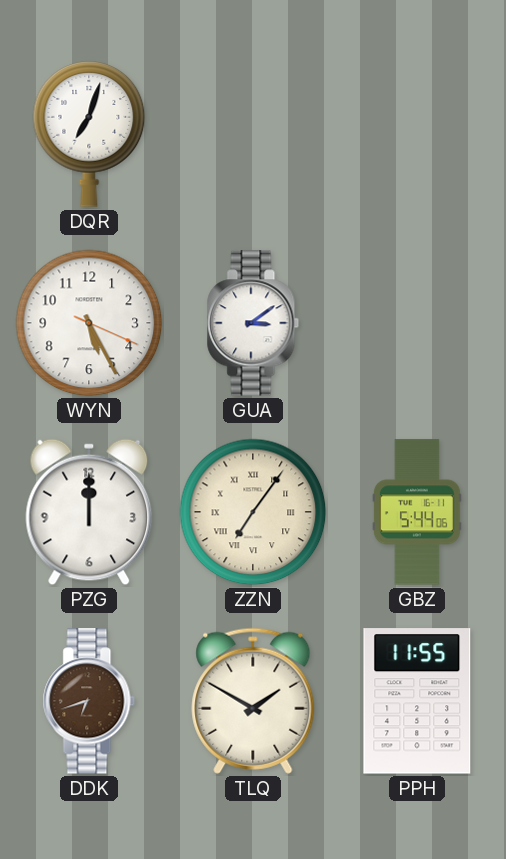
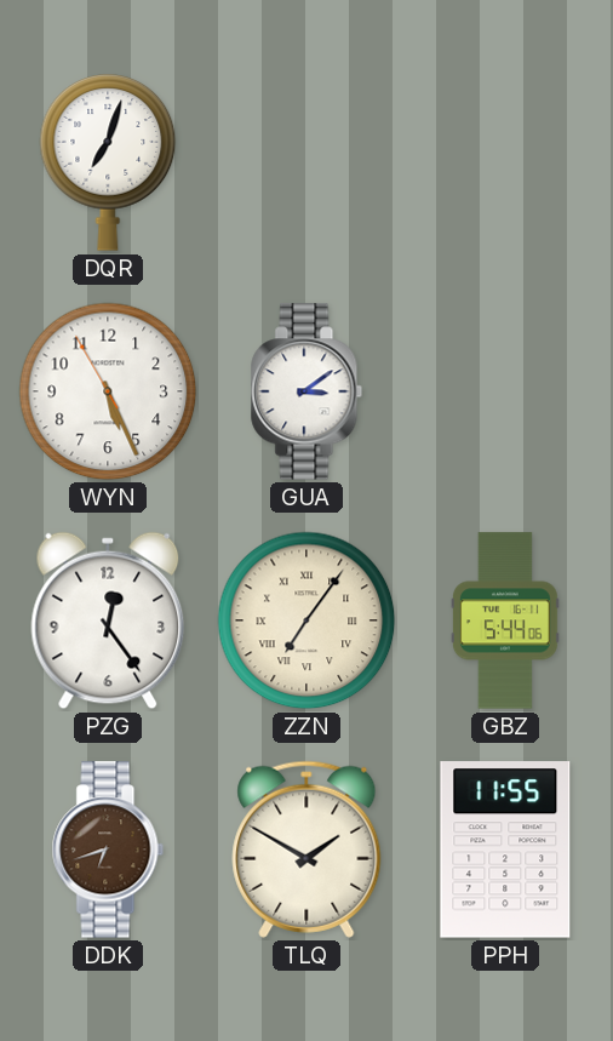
WYN: 5:25:19 -> 5:25:55 (108, 391)
PZG: 12:00 -> 12:24 (108, 620)
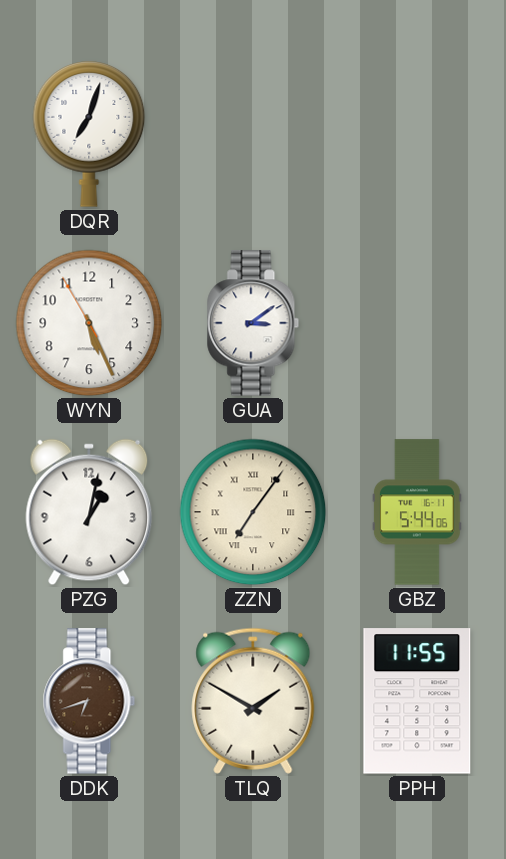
PZG: 12:24 -> 1:02 (89, 512)
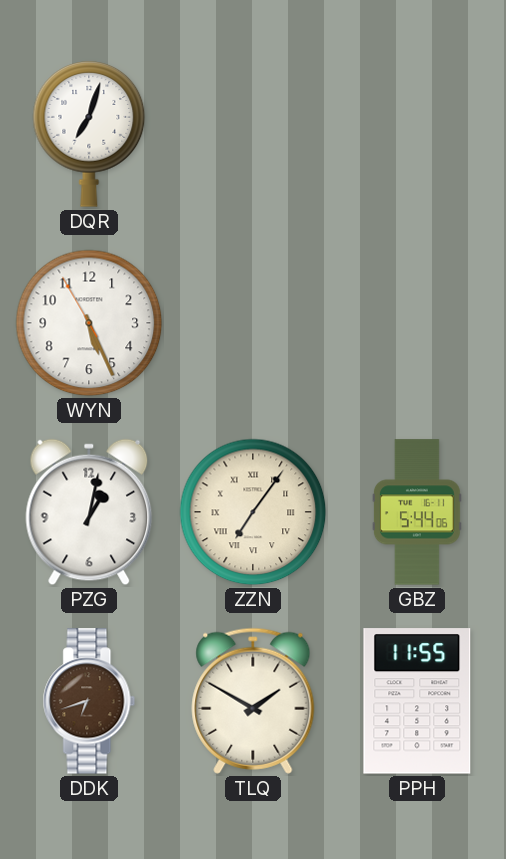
GUA: 3:09 -> none (253, 323)
